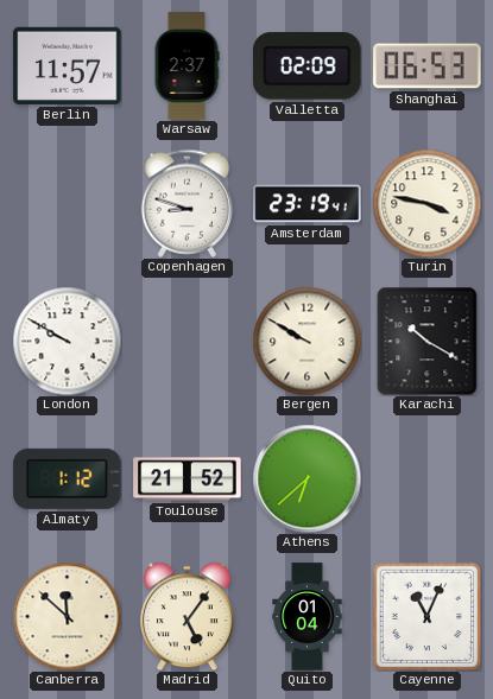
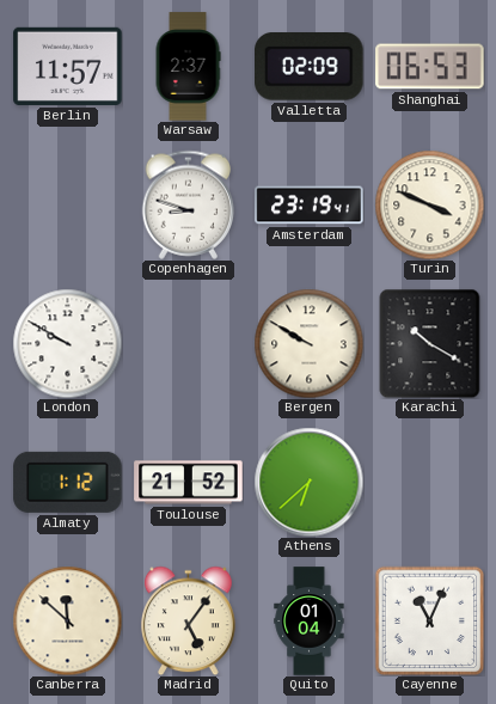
Turin: 3:47 -> 3:49 (429, 204)
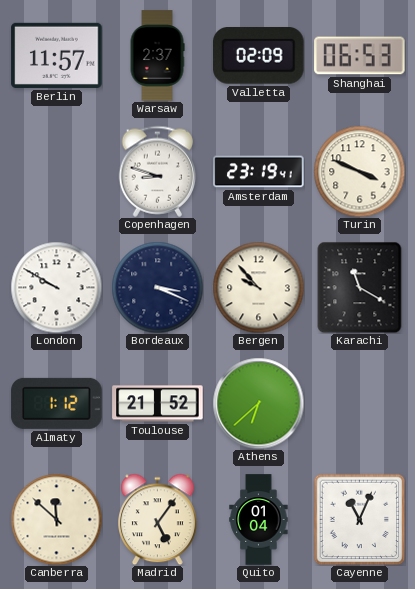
Bordeaux: none -> 3:19 (157, 287)
Bergen: 9:50 -> 9:53 (258, 287)
Karachi: 10:20 -> 11:20 (360, 287)
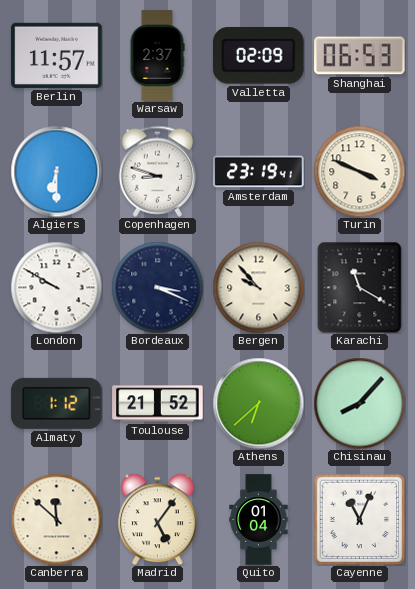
Algiers: none -> 6:30 (56, 171)
Chisinau: none -> 8:07 (359, 403)
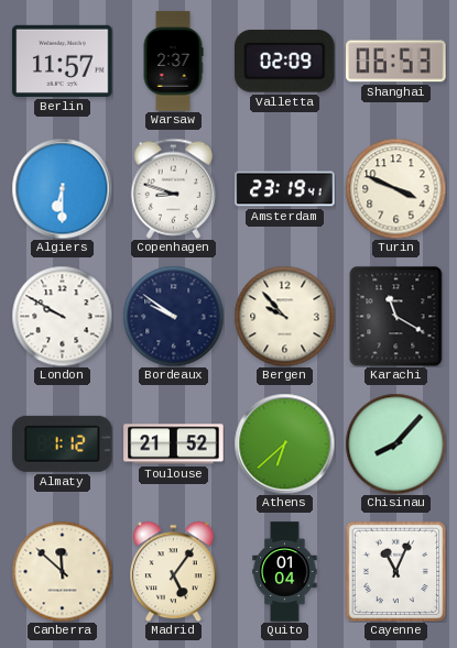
Bordeaux: 3:19 -> 9:51 (173, 316)
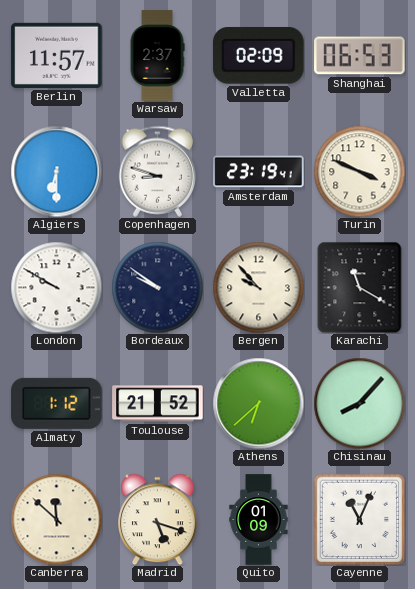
Madrid: 5:06 -> 5:18 (158, 519)
Quito: 01:04 -> 01:09 (259, 520)
